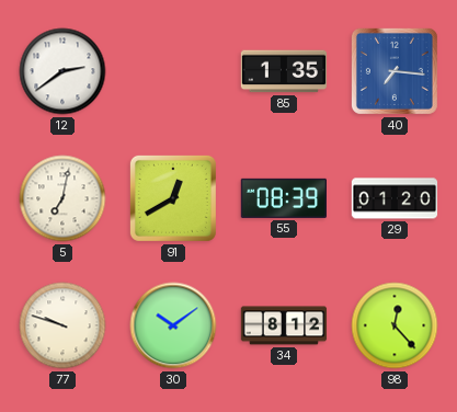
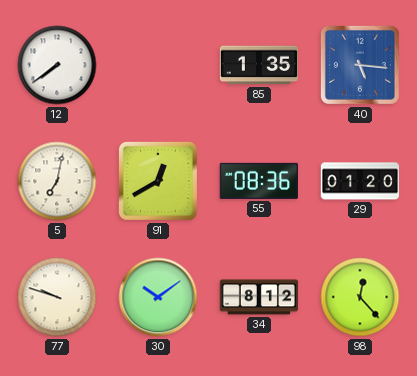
12: 2:39 -> 7:39 (57, 65)
40: 7:16 -> 5:16 (360, 65)
55: 08:39 -> 08:36 (258, 181)
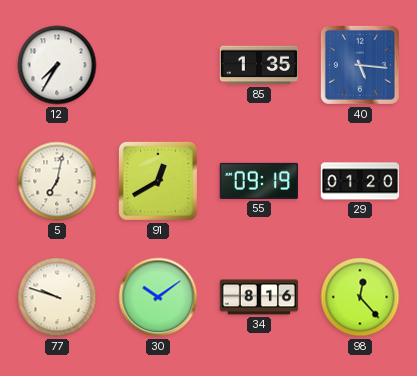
12: 7:39 -> 7:35 (57, 65)
55: 08:36 -> 09:19 (258, 181)
34: 8:12 -> 8:16 (259, 297)
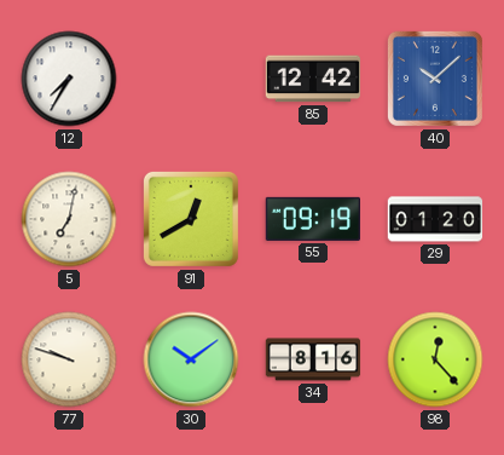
85: 1:35 -> 12:42 (313, 79)
40: 5:16 -> 10:08 (435, 79)
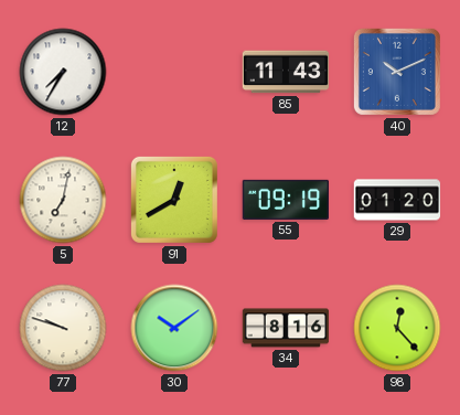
85: 12:42 -> 11:43 (286, 72)
40: 10:08 -> 10:11 (397, 72)
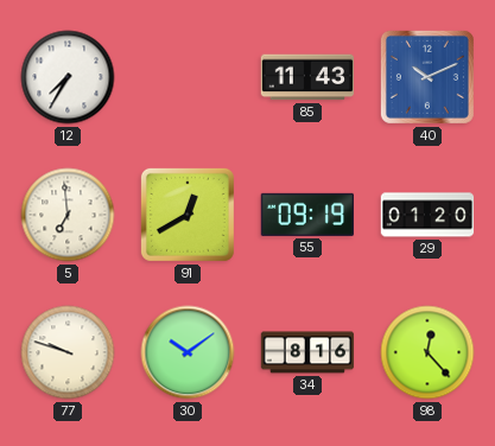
5: 7:02 -> 6:59 (68, 215)
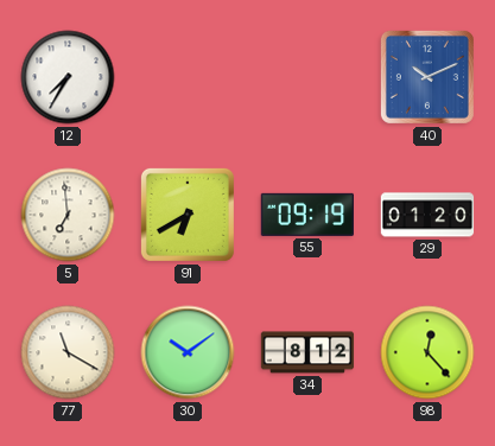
85: 11:43 -> none (307, 77)
91: 12:40 -> 6:40 (188, 215)
77: 9:48 -> 11:20 (68, 352)
34: 8:16 -> 8:12 (307, 352)
